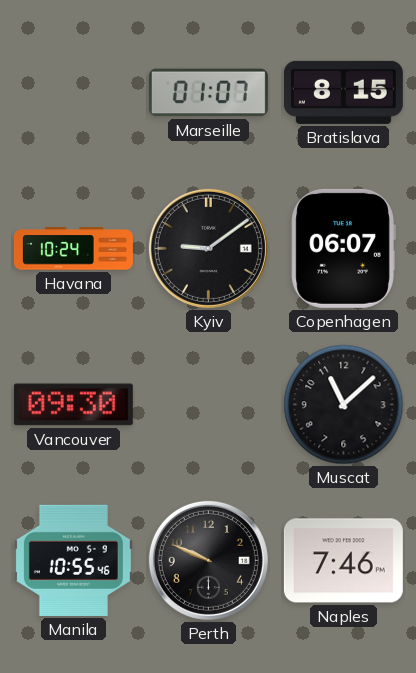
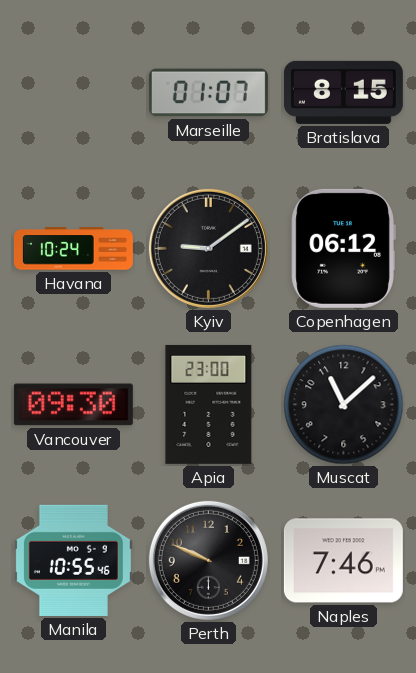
Copenhagen: 06:07 -> 06:12 (343, 248)
Apia: none -> 23:00 (209, 404)
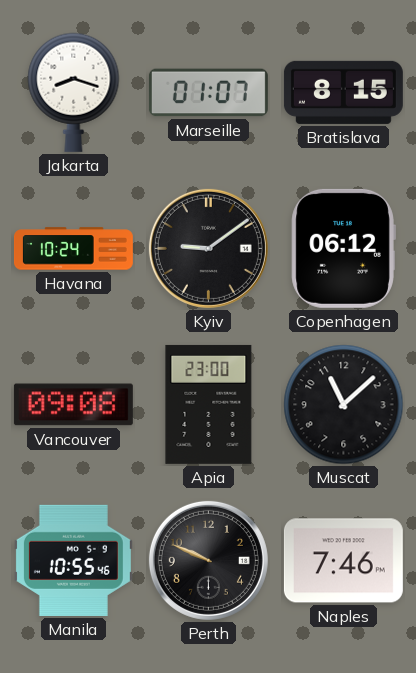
Jakarta: none -> 8:18 (74, 92)
Vancouver: 09:30 -> 09:08 (73, 405)
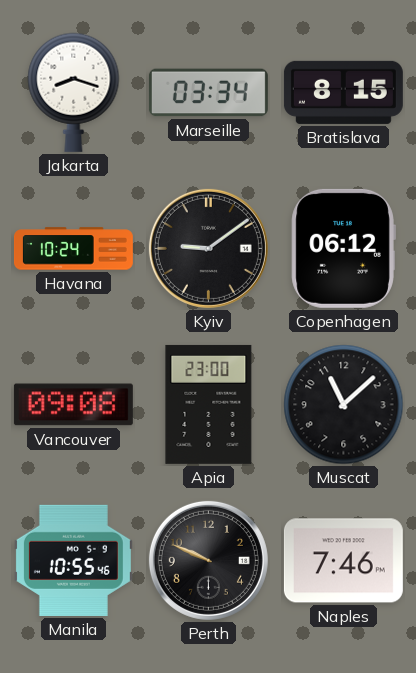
Marseille: 01:07 -> 03:34 (208, 93)
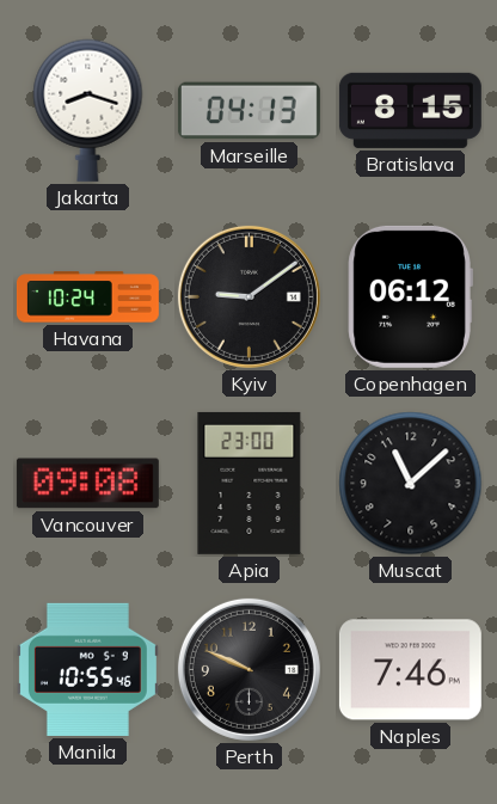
Marseille: 03:34 -> 04:13 (249, 111)
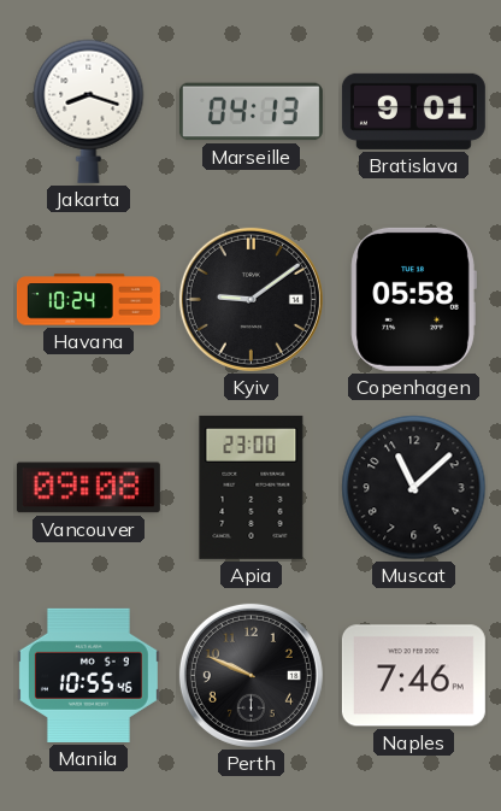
Bratislava: 8:15 -> 9:01 (413, 111)
Copenhagen: 06:12 -> 05:58 (413, 299)
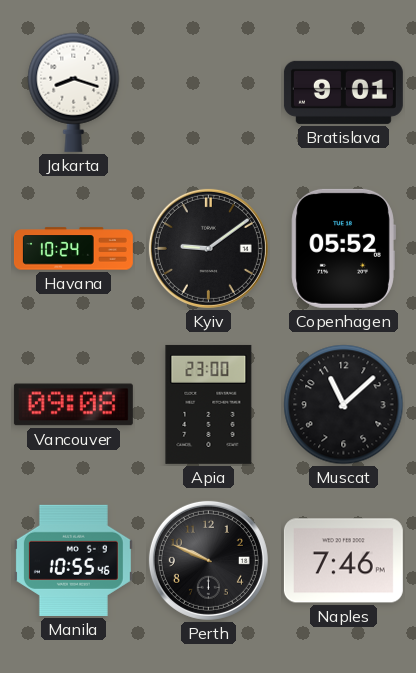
Marseille: 04:13 -> none (250, 112)
Copenhagen: 05:58 -> 05:52 (343, 248)
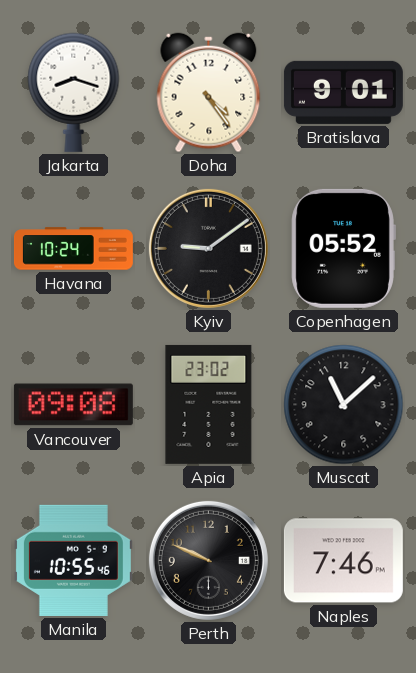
Doha: none -> 4:24 (209, 93)
Apia: 23:00 -> 23:02 (209, 404)
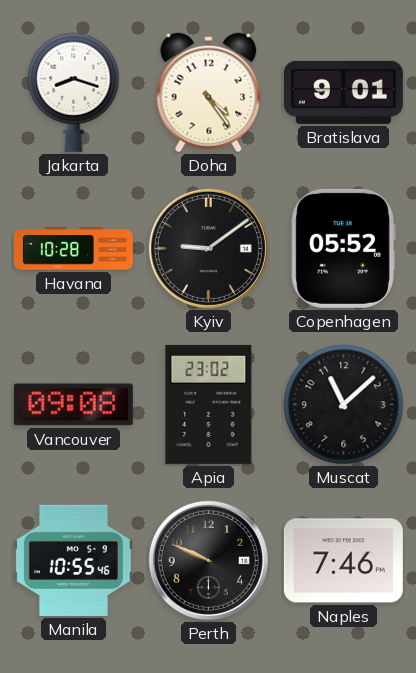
Havana: 10:24 -> 10:28 (73, 249)
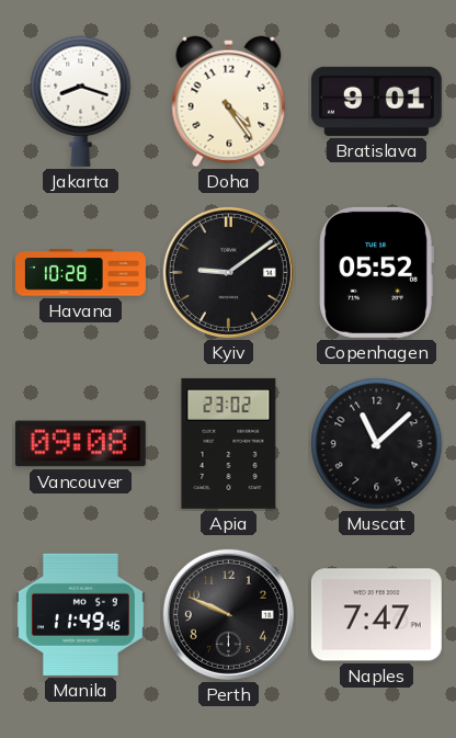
Manila: 10:55 -> 11:49 (80, 614)
Naples: 7:46 -> 7:47 (376, 615)
